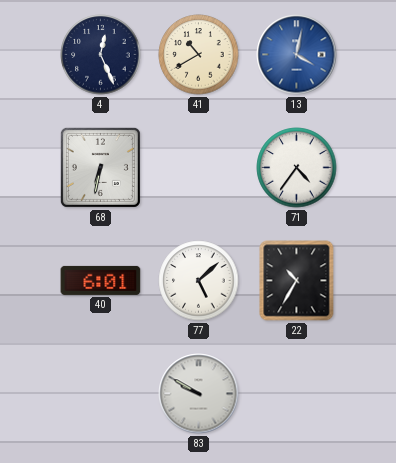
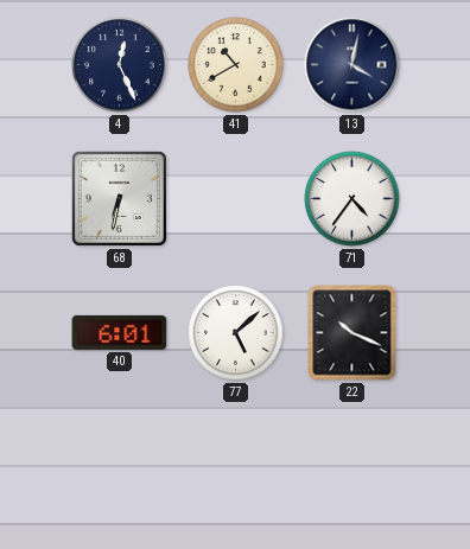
13 dial: blue -> navy (352, 65)
22: 10:35 -> 10:19 (352, 333)
83: 9:50 -> none (199, 394)
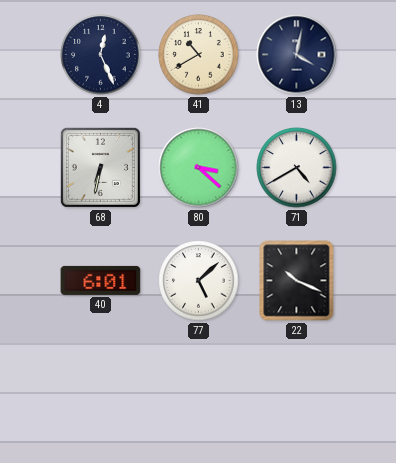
80: none -> 3:22 (199, 168)
71: 4:36 -> 4:40 (297, 168)
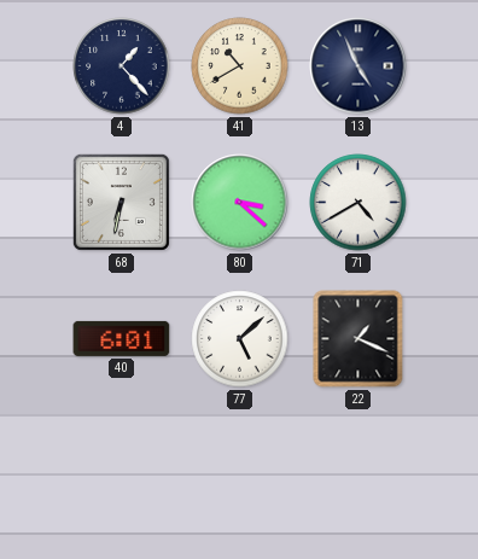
4: 12:26 -> 1:23 (122, 66)
13: 4:02 -> 4:56 (358, 66)
22: 10:19 -> 1:19 (358, 339)
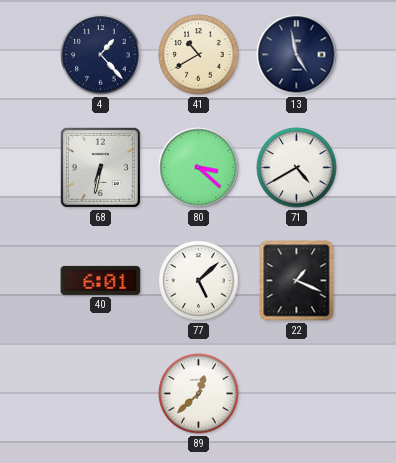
13: 4:56 -> 4:58 (297, 55)
89: none -> 12:38 (199, 394)
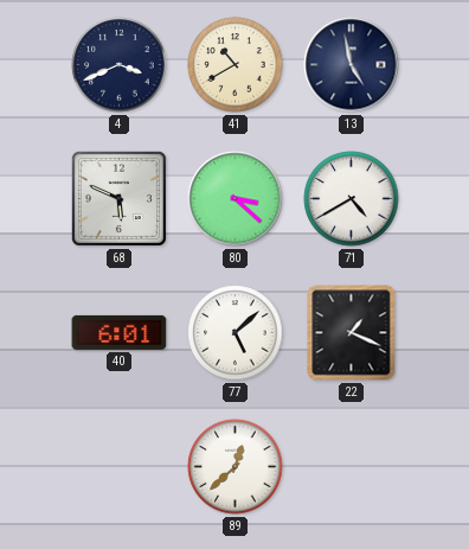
4: 1:23 -> 3:41 (120, 65)
68: 6:32 -> 5:49 (118, 198)
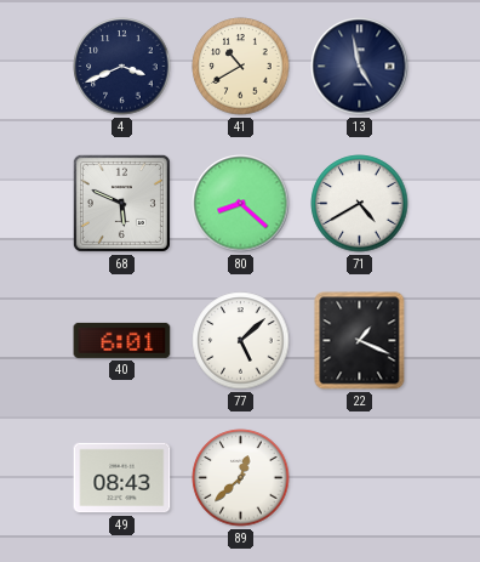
80: 3:22 -> 8:22 (241, 204)
49: none -> 08:43 (122, 478)
